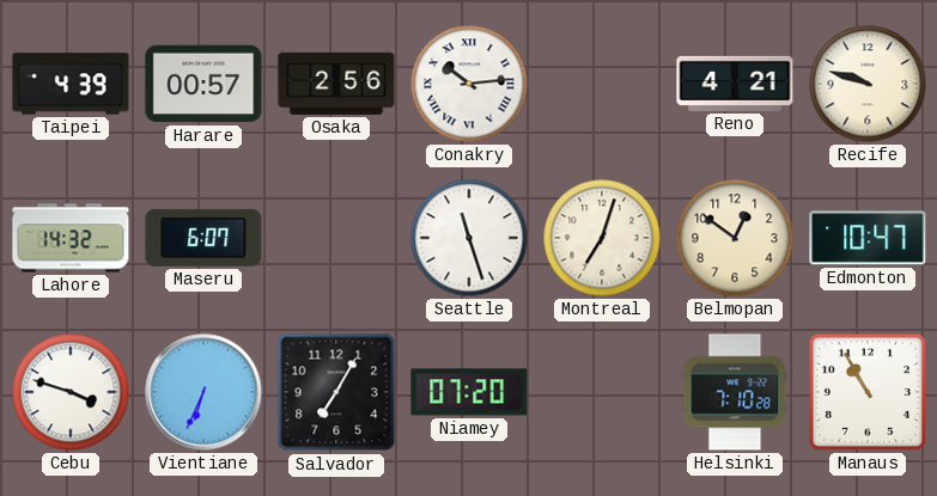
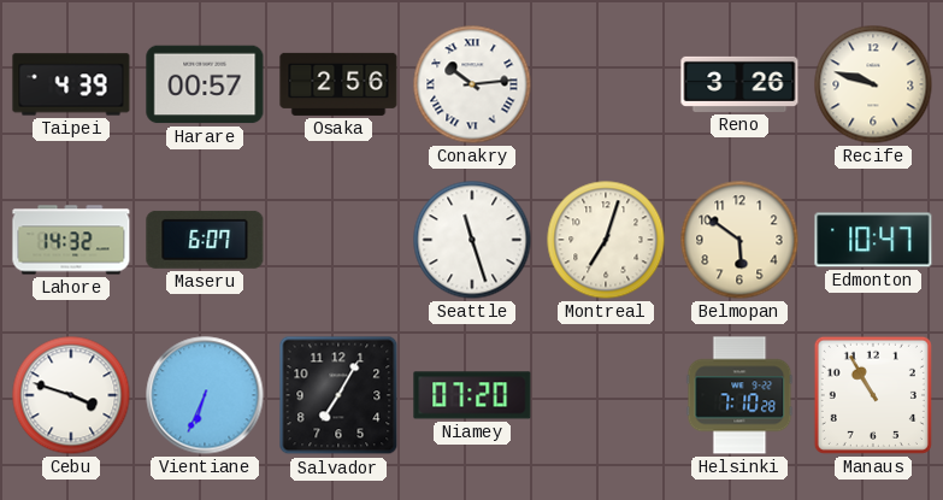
Reno: 4:21 -> 3:26 (739, 84)
Belmopan: 12:51 -> 5:51 (739, 240)
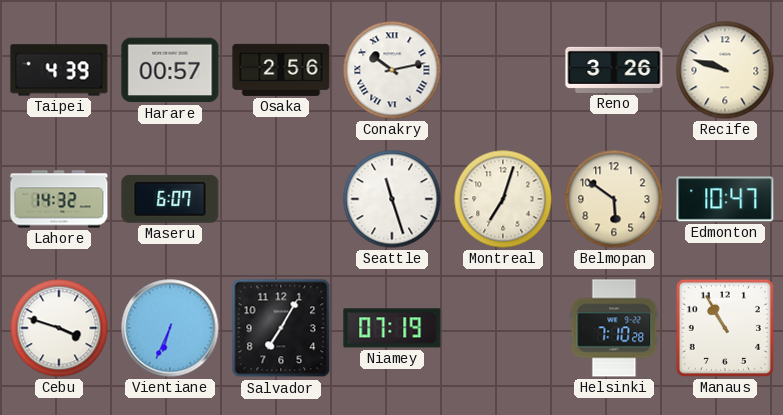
Conakry: 10:14 -> 10:13 (392, 70)
Niamey: 07:20 -> 07:19 (392, 328)
